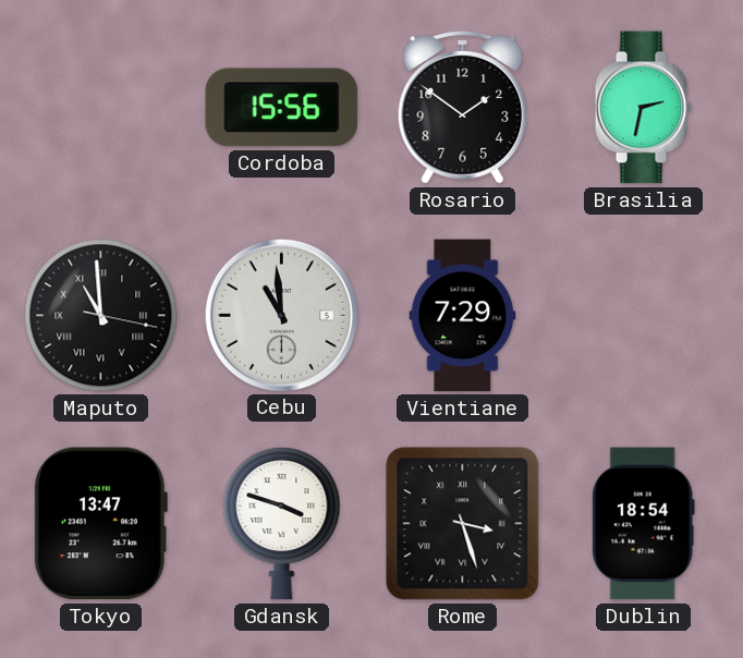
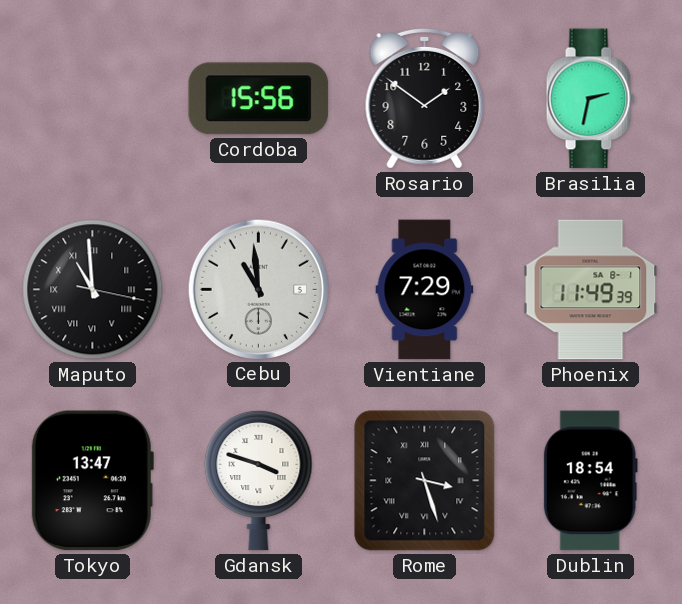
Phoenix: none -> 11:49 (591, 290)
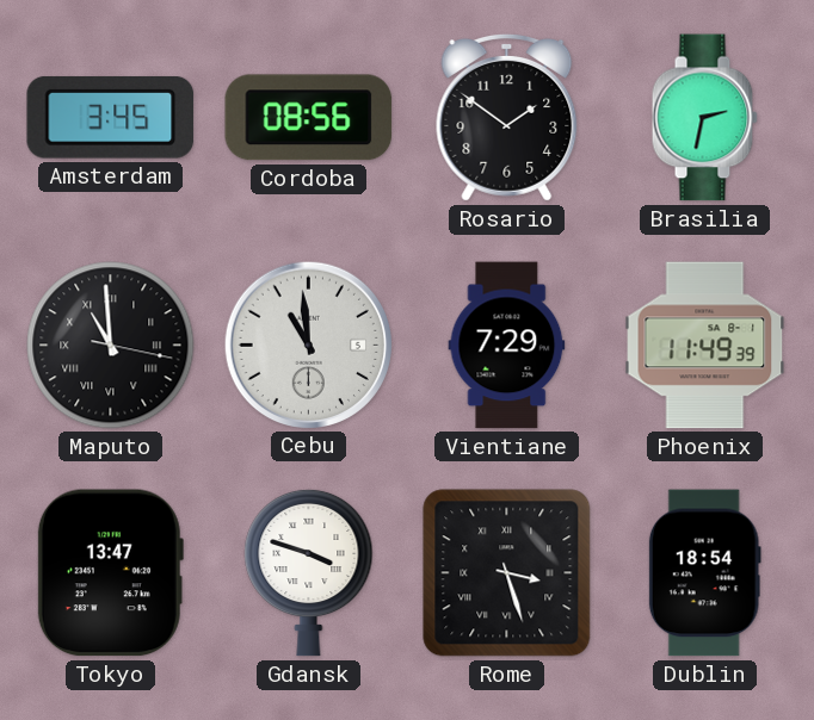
Amsterdam: none -> 3:45 (111, 117)
Cordoba: 15:56 -> 08:56 (309, 118)
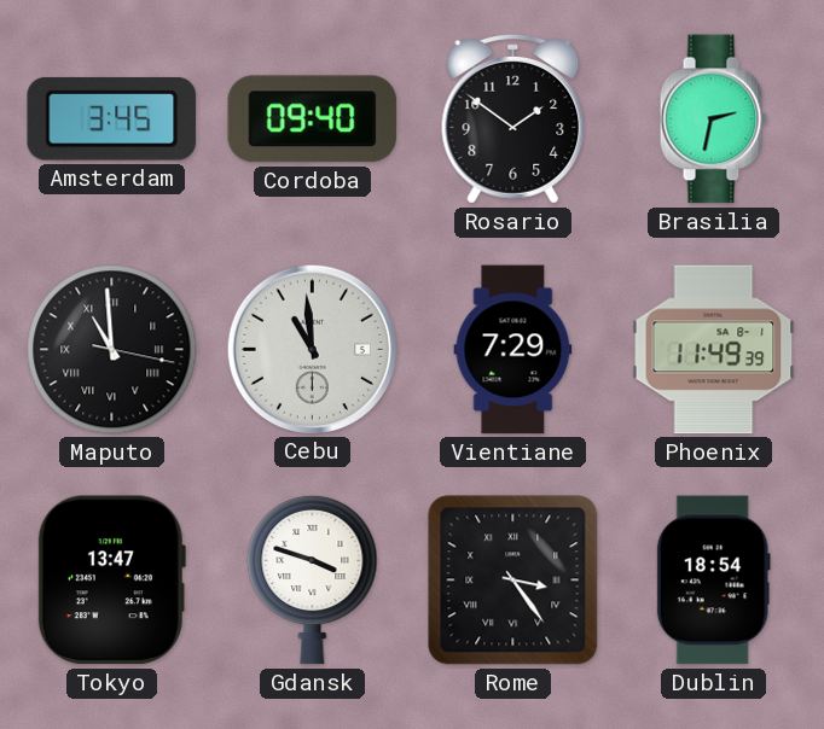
Cordoba: 08:56 -> 09:40 (313, 119)
Rome: 3:27 -> 3:24 (513, 581)
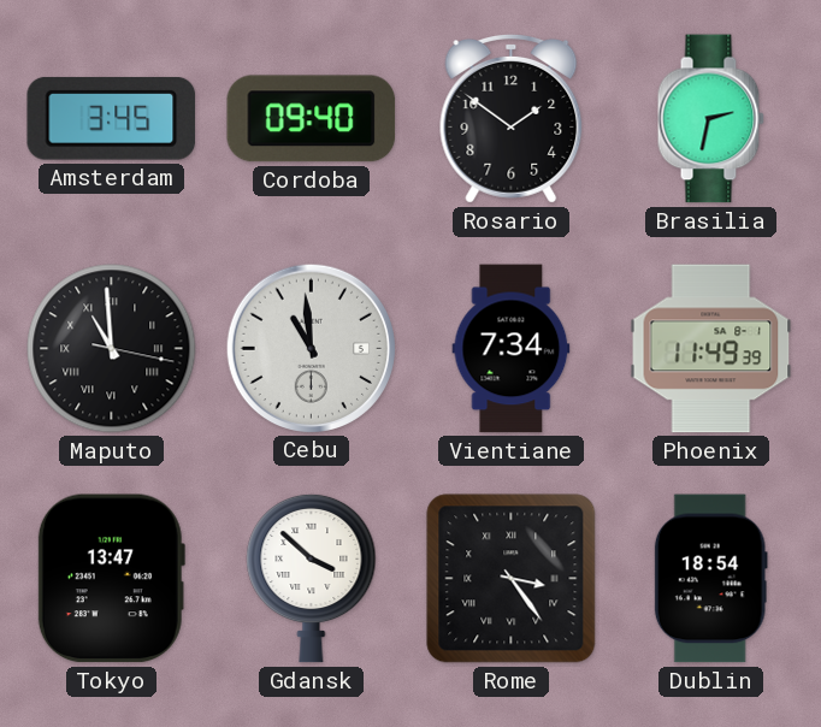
Vientiane: 7:29 -> 7:34 (512, 349)
Gdansk: 3:48 -> 3:52 (312, 578)
